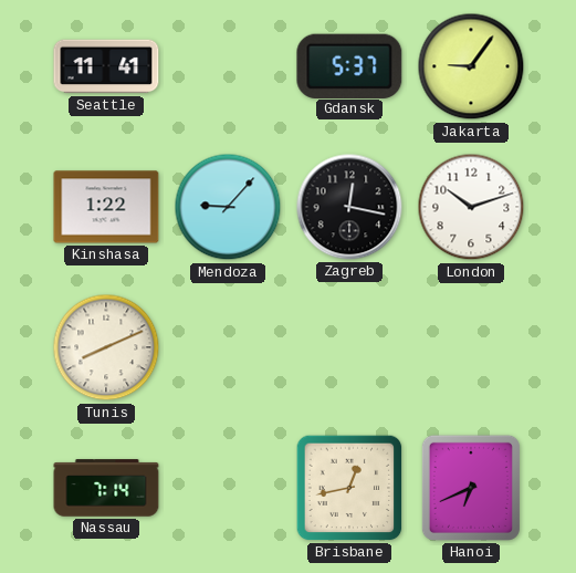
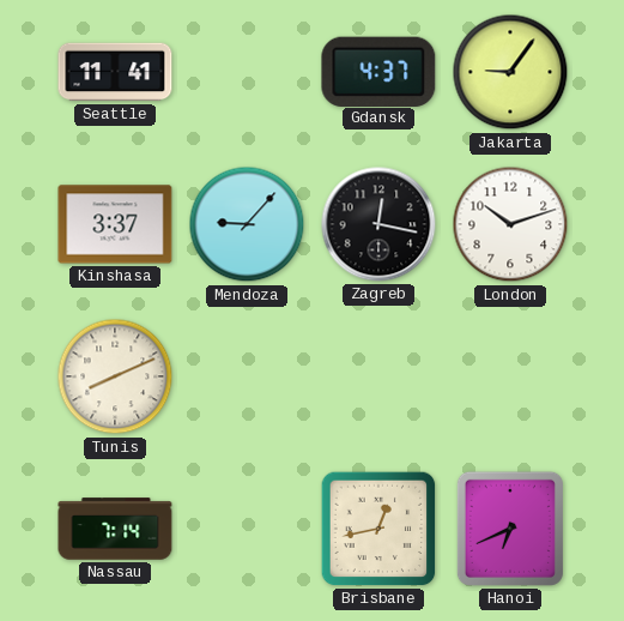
Gdansk: 5:37 -> 4:37 (378, 71)
Kinshasa: 1:22 -> 3:37 (115, 224)
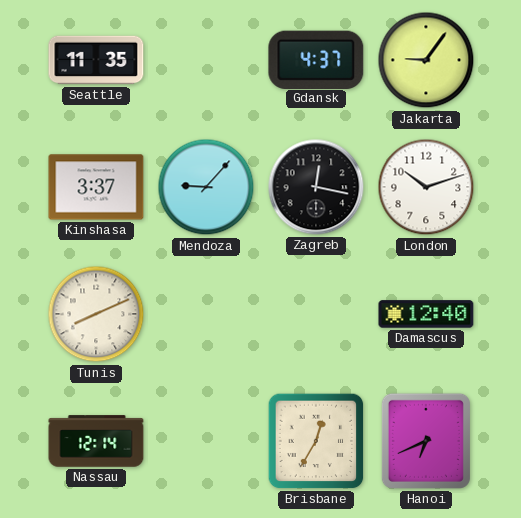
Seattle: 11:41 -> 11:35 (96, 60)
Damascus: none -> 12:40 (426, 314)
Nassau: 7:14 -> 12:14 (96, 441)
Brisbane: 12:43 -> 12:35 (316, 441)
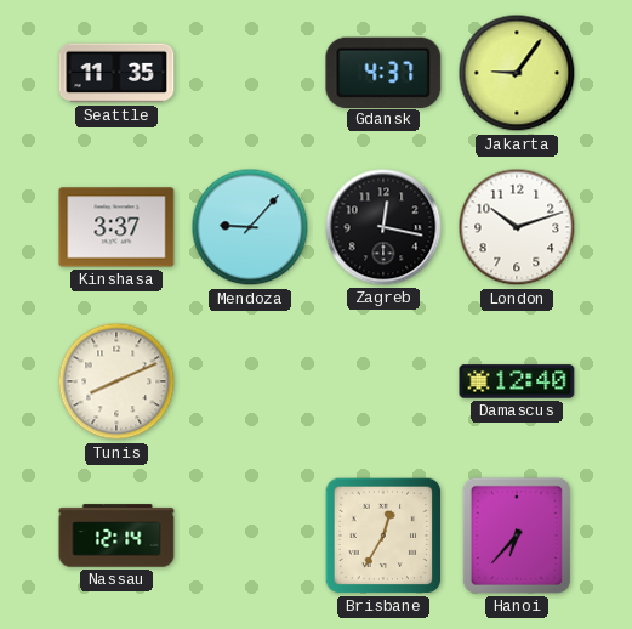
Hanoi: 6:41 -> 6:37 (517, 535)
